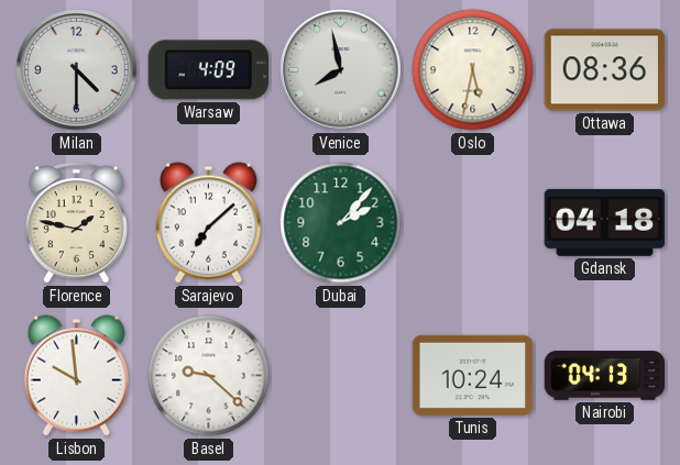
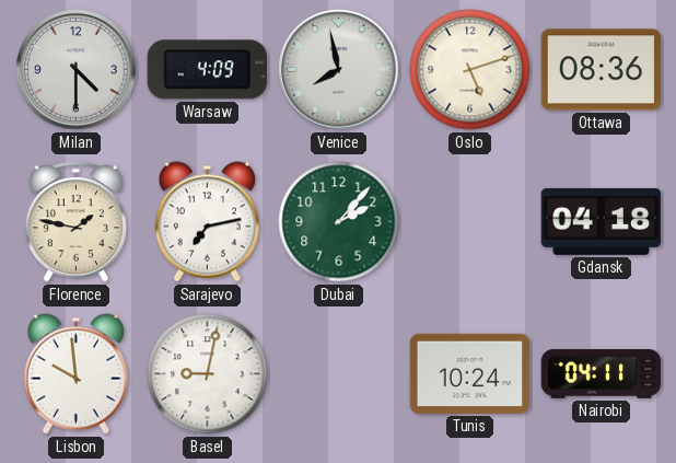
Oslo: 5:32 -> 5:12 (470, 70)
Sarajevo: 7:08 -> 7:13 (207, 222)
Basel: 9:22 -> 9:02 (208, 374)
Nairobi: 04:13 -> 04:11 (602, 374)
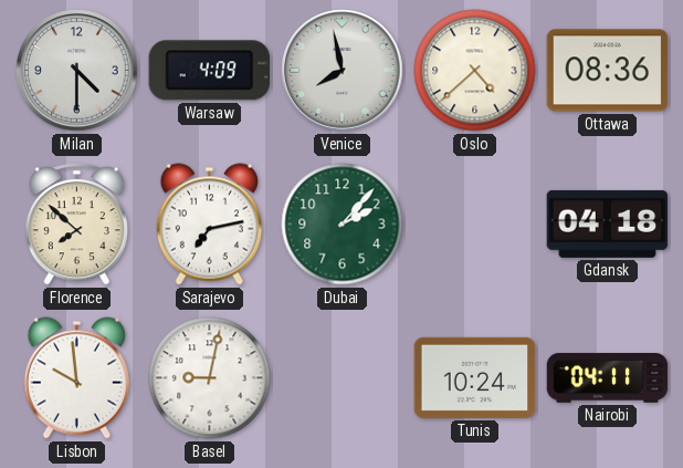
Oslo: 5:12 -> 4:38 (475, 71)
Florence: 1:47 -> 7:52 (76, 225)
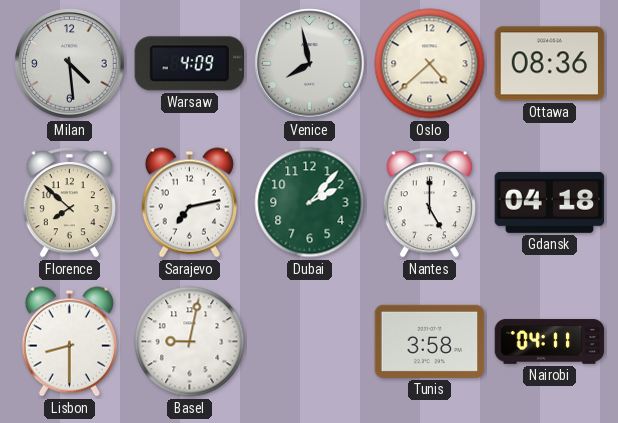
Milan: 4:30 -> 4:29 (70, 64)
Nantes: none -> 5:00 (429, 203)
Lisbon: 9:59 -> 8:30 (69, 342)
Tunis: 10:24 -> 3:58 (430, 341)
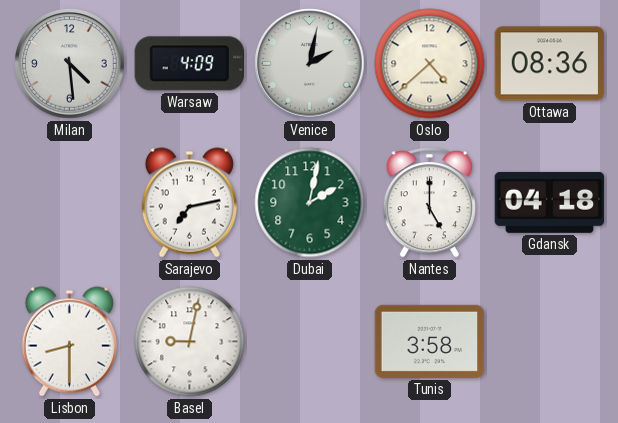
Venice: 7:58 -> 2:02 (310, 64)
Florence: 7:52 -> none (69, 203)
Dubai: 2:07 -> 2:02 (310, 203)
Nairobi: 04:11 -> none (550, 342)
